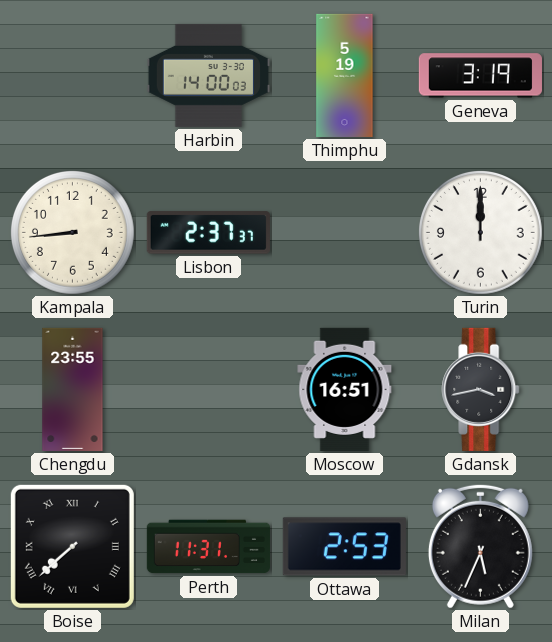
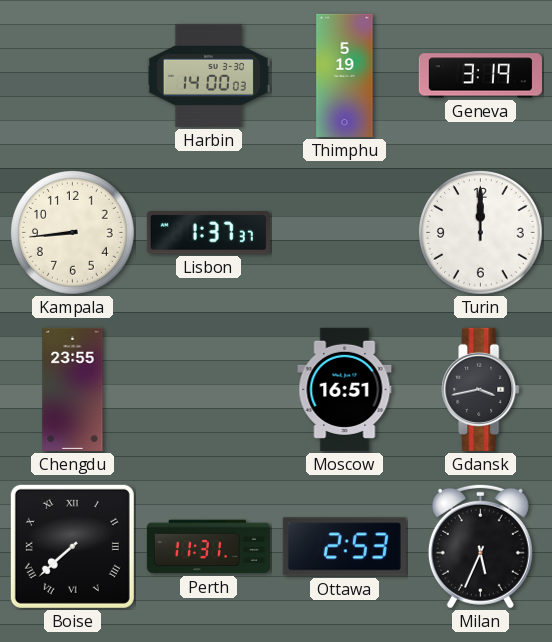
Lisbon: 2:37 -> 1:37 (208, 233)
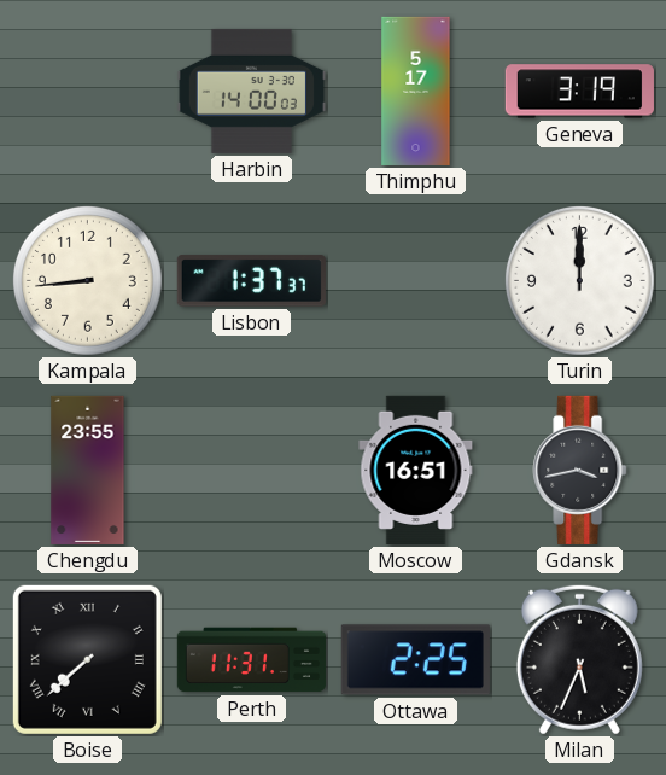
Thimphu: 5:19 -> 5:17 (416, 91)
Ottawa: 2:53 -> 2:25 (415, 660)
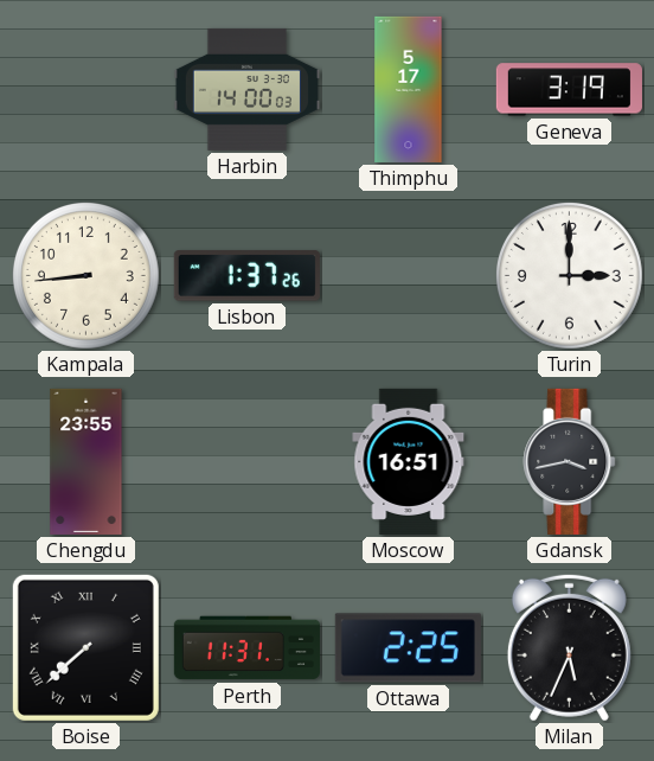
Lisbon: 1:37:37 -> 1:37:26 (246, 276)
Turin: 12:00 -> 3:00 (569, 275)
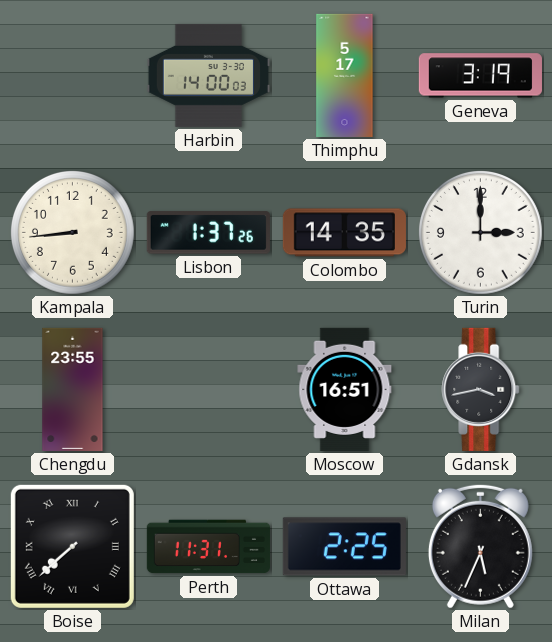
Colombo: none -> 14:35 (344, 233)
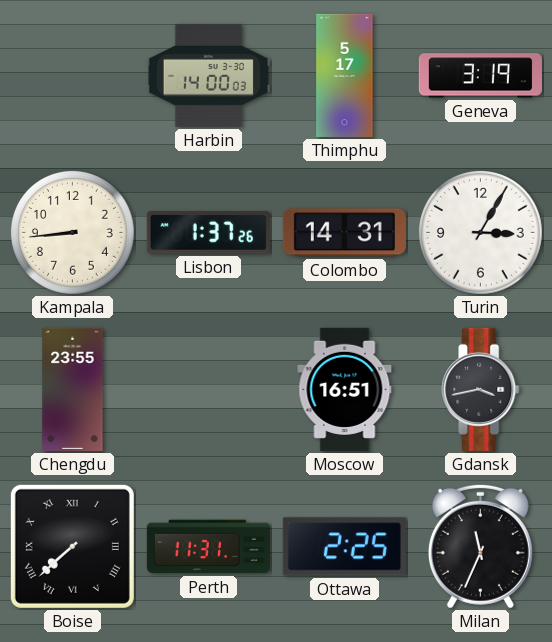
Colombo: 14:35 -> 14:31 (344, 233)
Turin: 3:00 -> 3:05 (480, 232)
Milan: 5:34 -> 11:34 (480, 546)
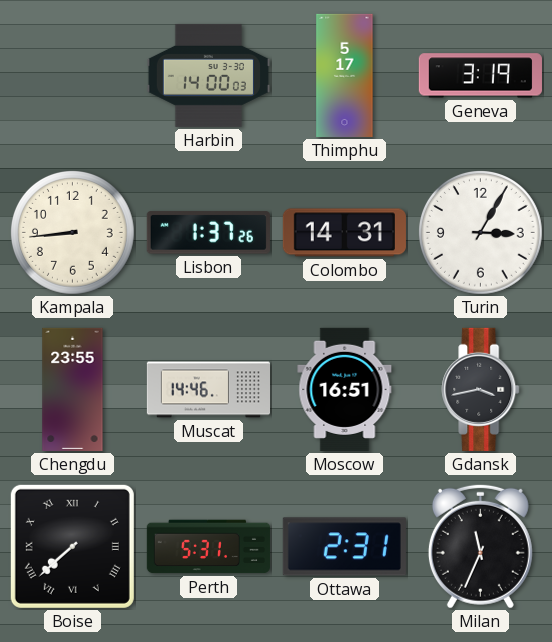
Muscat: none -> 14:46 (208, 390)
Perth: 11:31 -> 5:31 (208, 547)
Ottawa: 2:25 -> 2:31 (344, 547)
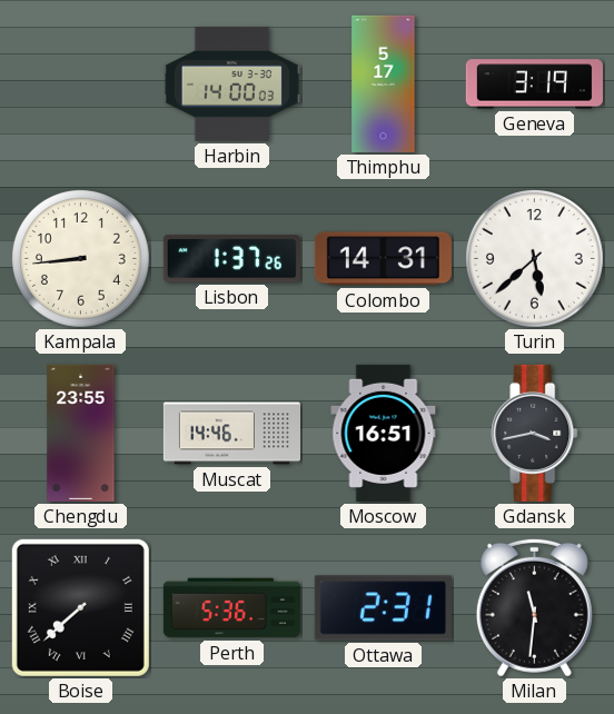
Turin: 3:05 -> 5:38 (534, 258)
Perth: 5:31 -> 5:36 (231, 608)
Milan: 11:34 -> 11:31 (534, 607)
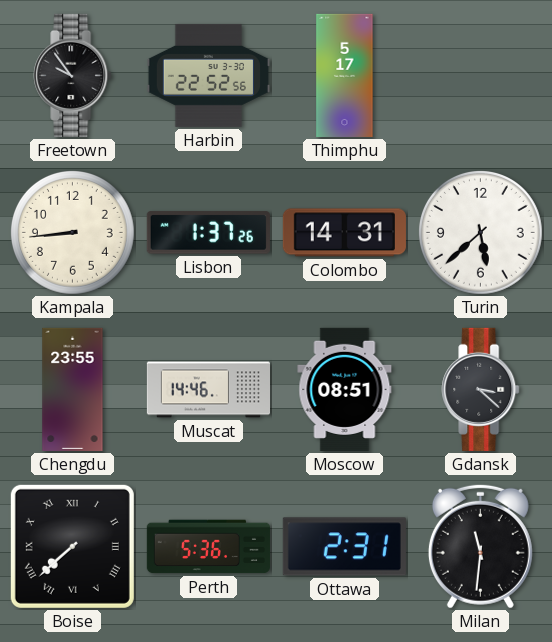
Freetown: none -> 9:54 (73, 75)
Harbin: 14:00 -> 22:52 (208, 75)
Geneva: 3:19 -> none (534, 85)
Moscow: 16:51 -> 08:51 (345, 389)
Gdansk: 3:43 -> 3:22 (481, 389)
